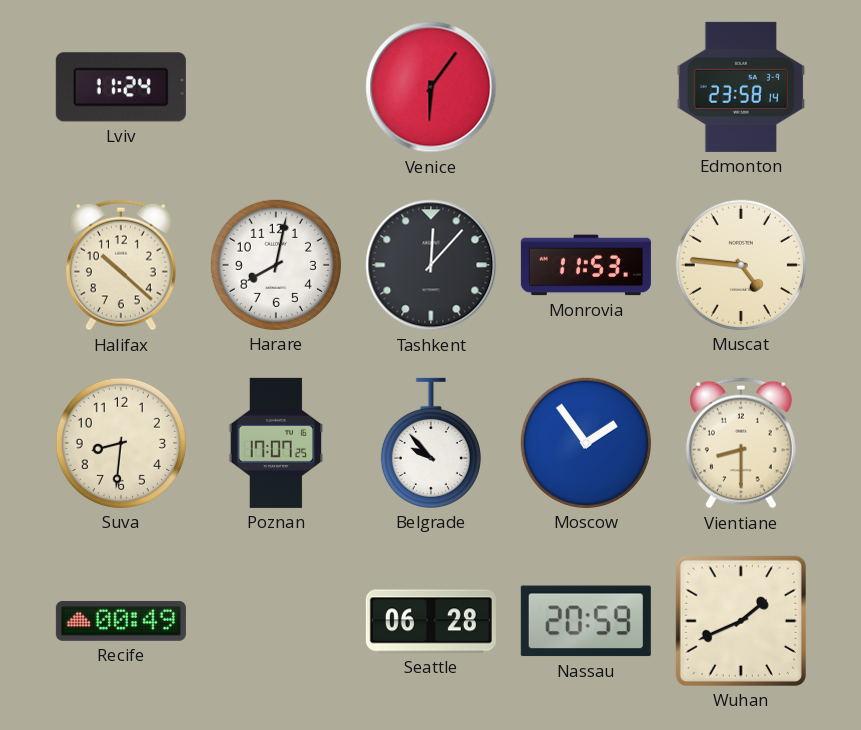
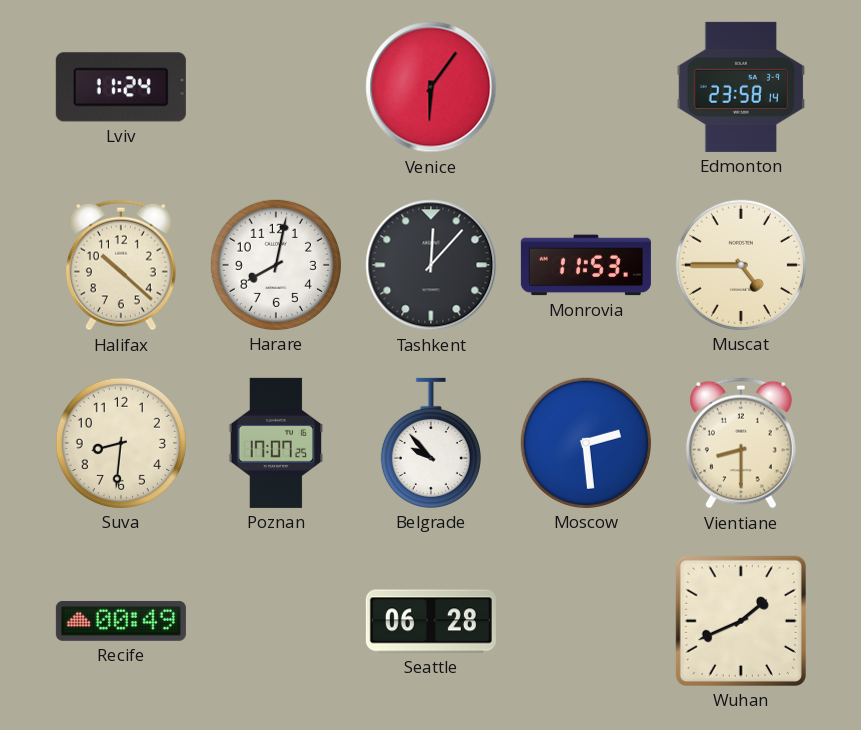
Muscat: 4:46 -> 4:45 (741, 265)
Moscow: 1:54 -> 2:29 (586, 443)
Nassau: 20:59 -> none (586, 621)
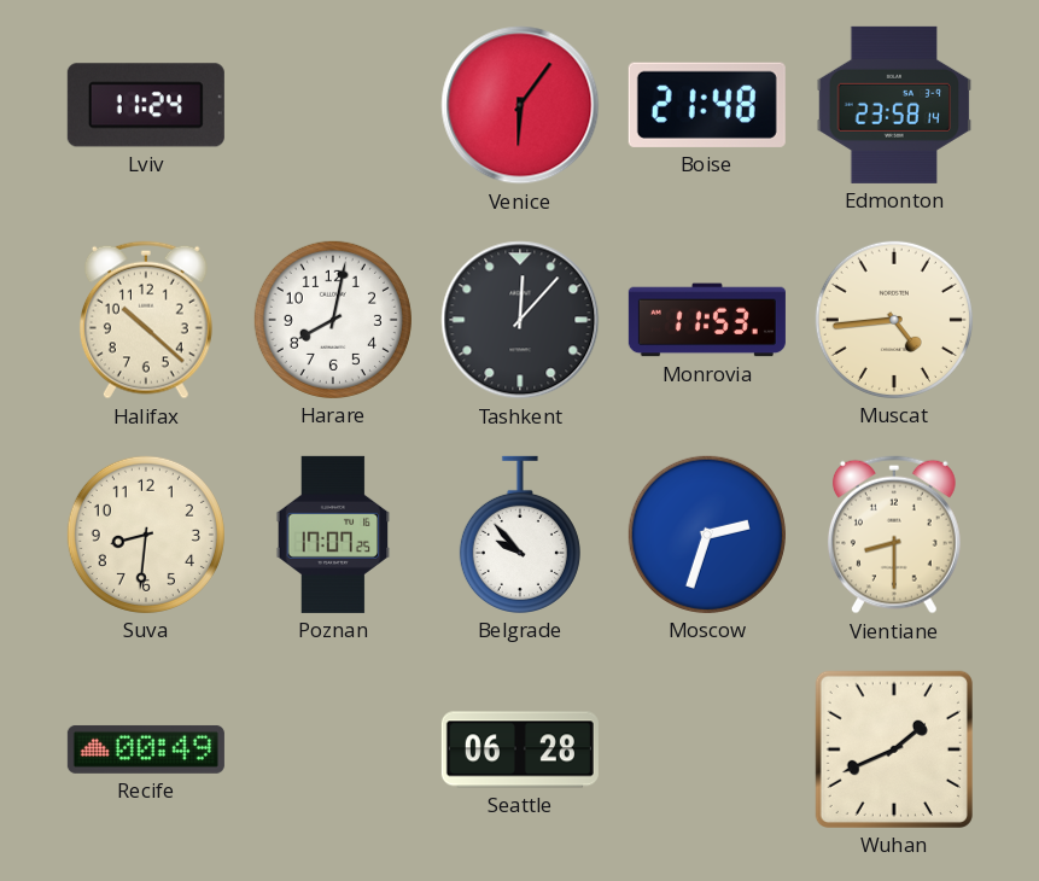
Boise: none -> 21:48 (707, 105)
Muscat: 4:45 -> 4:44 (894, 320)
Moscow: 2:29 -> 2:33 (707, 535)
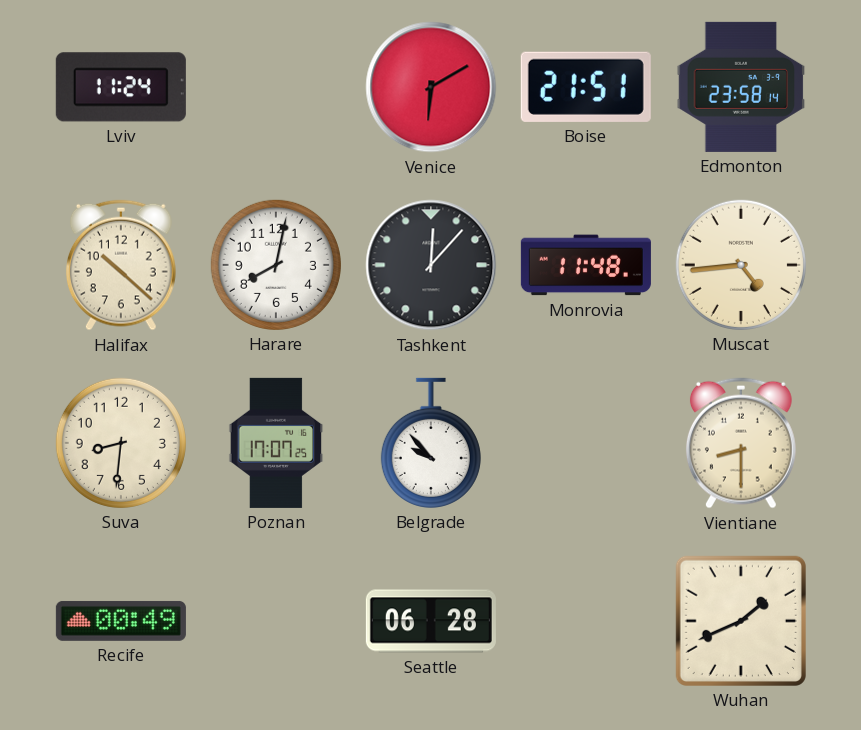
Venice: 6:06 -> 6:10 (431, 87)
Boise: 21:48 -> 21:51 (586, 87)
Monrovia: 11:53 -> 11:48 (586, 265)
Moscow: 2:33 -> none (707, 535)
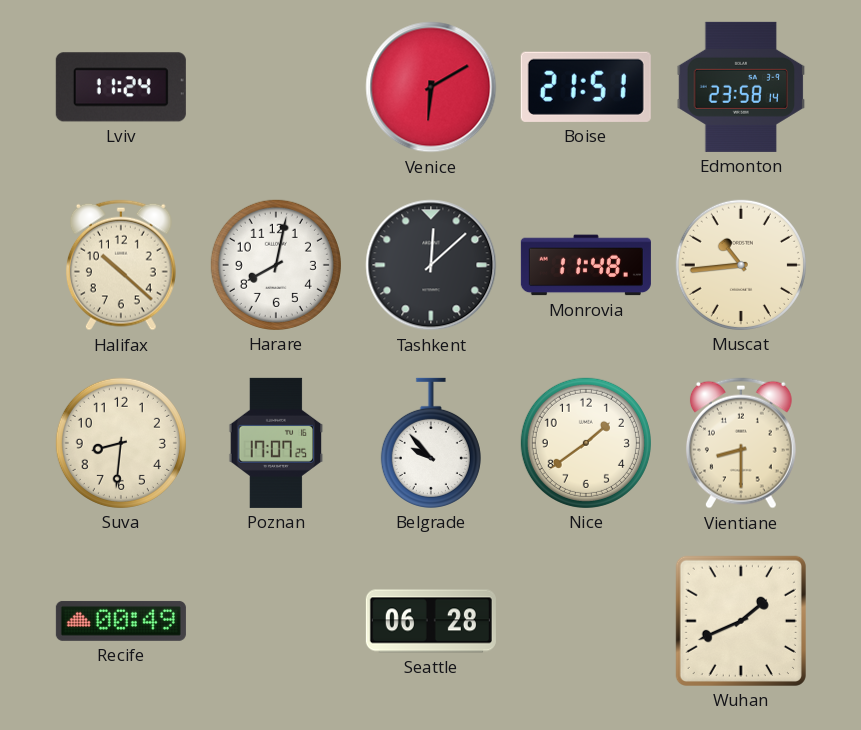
Tashkent: 12:07 -> 12:08 (431, 265)
Muscat: 4:44 -> 10:44 (741, 265)
Nice: none -> 1:39 (586, 443)
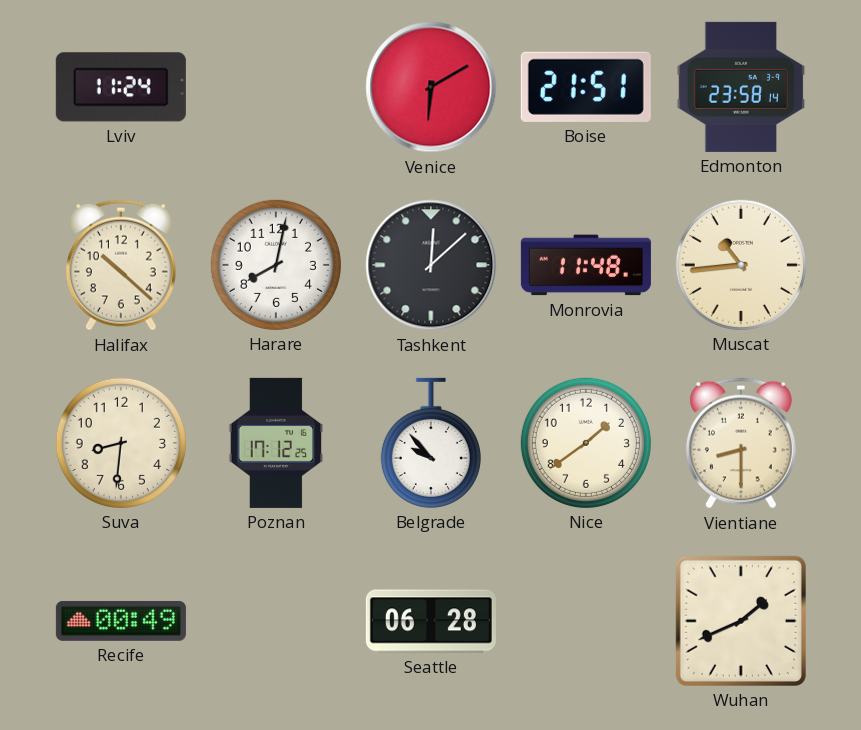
Poznan: 17:07 -> 17:12 (276, 443)
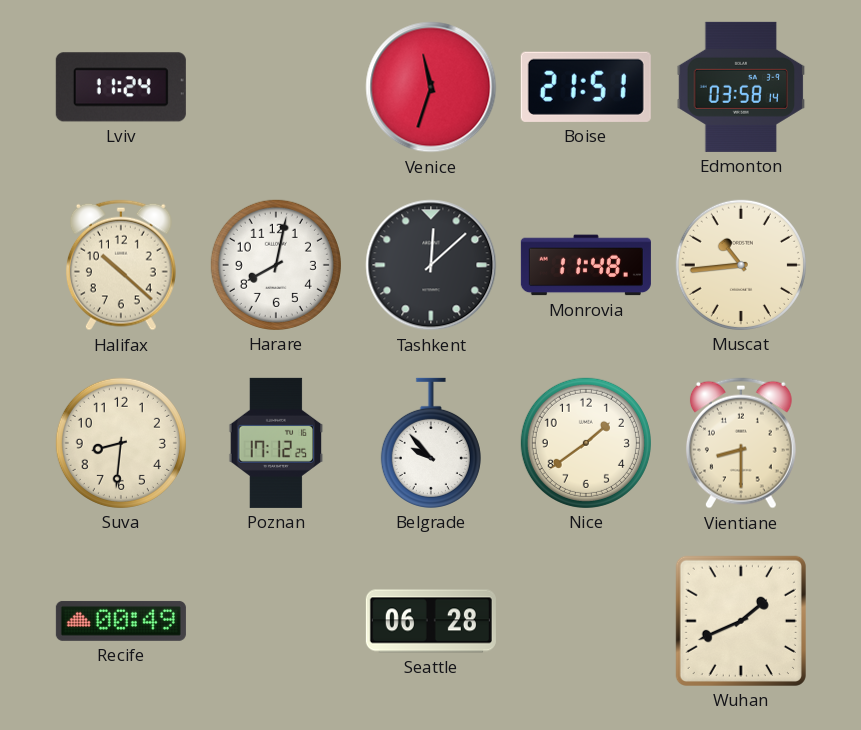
Venice: 6:10 -> 11:33 (431, 87)
Edmonton: 23:58 -> 03:58 (741, 87)
